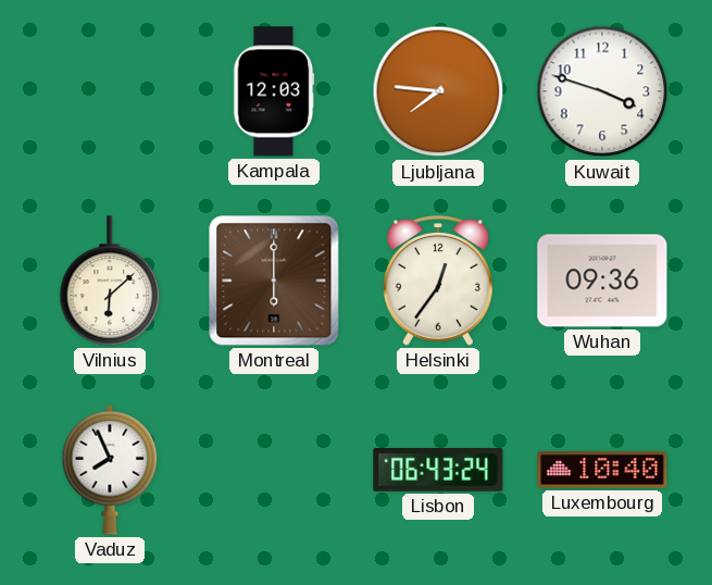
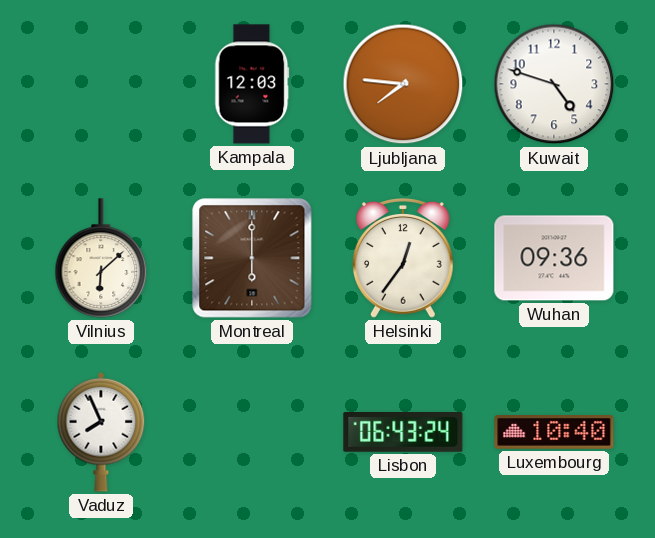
Kuwait: 3:48 -> 4:48 (554, 84)
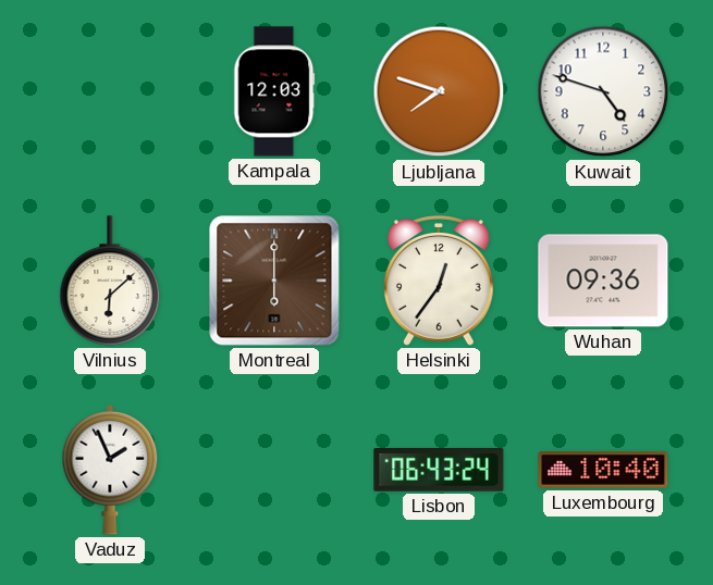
Ljubljana: 7:46 -> 7:48 (439, 91)
Vaduz: 7:56 -> 1:56 (110, 470)
